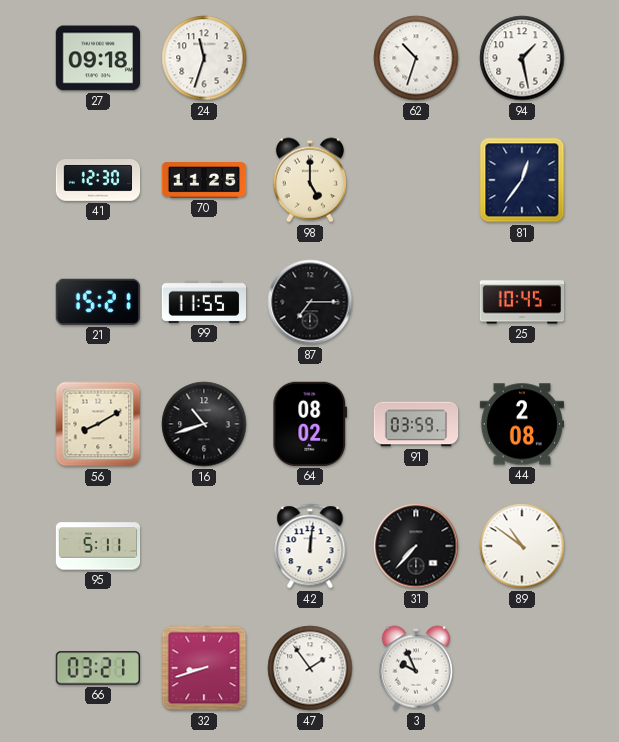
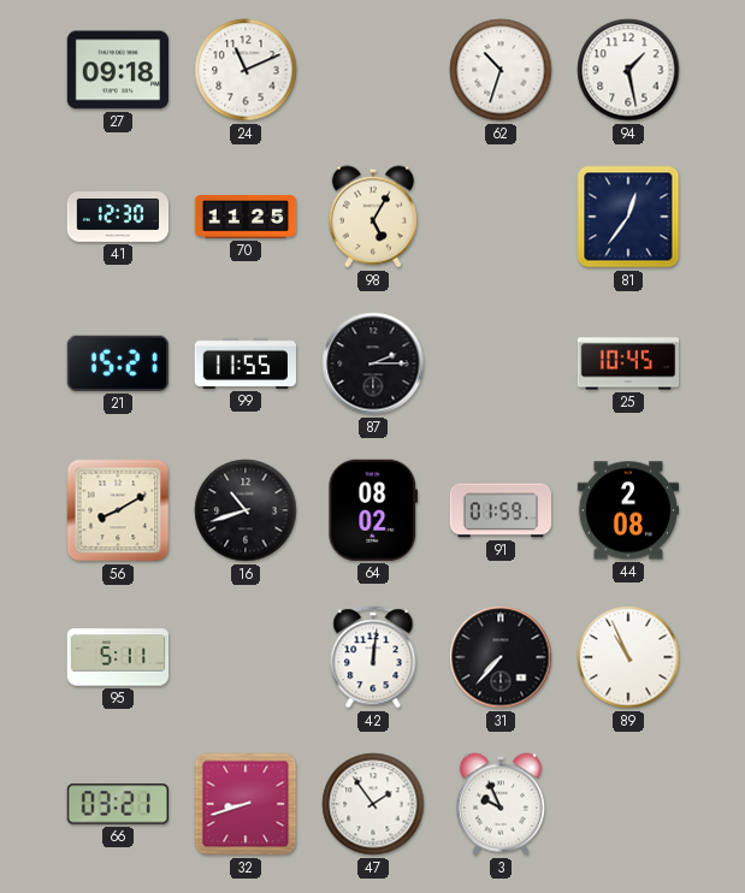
24: 11:33 -> 11:11 (246, 70)
98: 5:00 -> 5:05 (372, 217)
87: 7:15 -> 2:15 (373, 363)
91: 03:59 -> 01:59 (501, 510)
89: 10:51 -> 10:56 (628, 657)
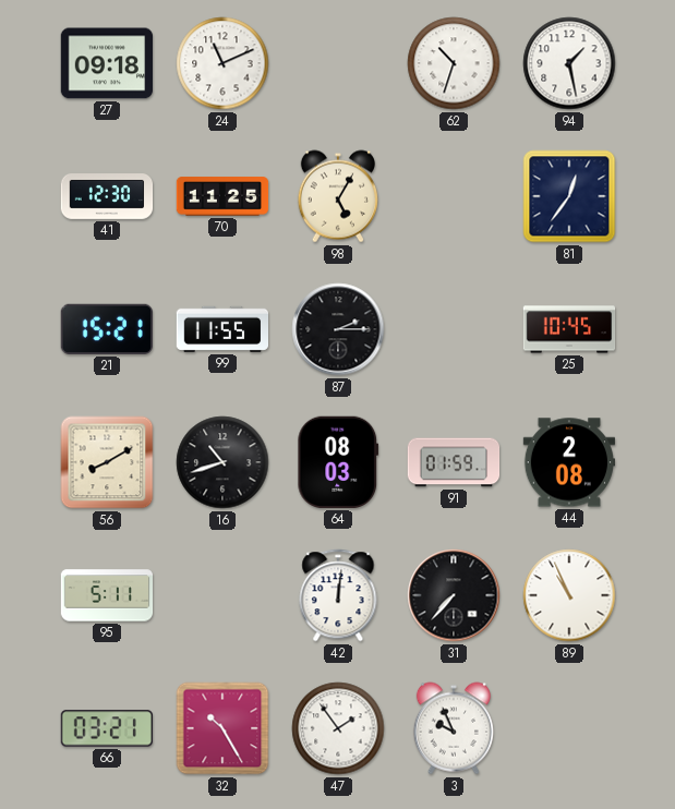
64: 08:02 -> 08:03 (338, 462)
32: 8:42 -> 10:25 (222, 728)
